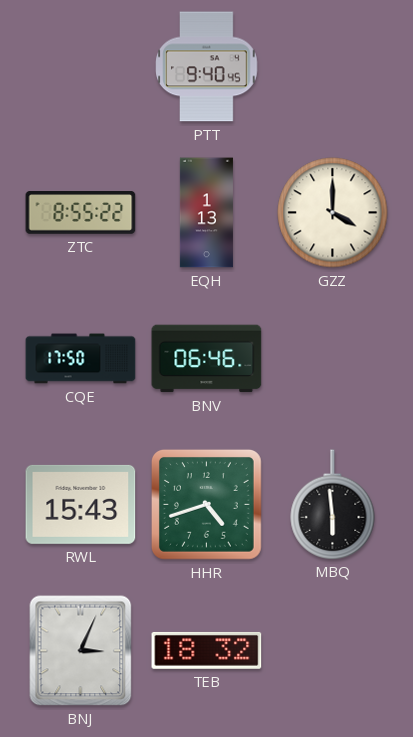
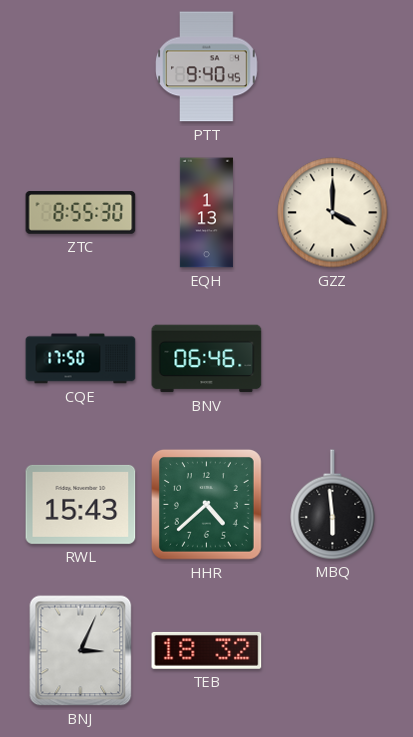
ZTC: 8:55:22 -> 8:55:30 (81, 213)
HHR: 4:42 -> 4:38 (207, 505)
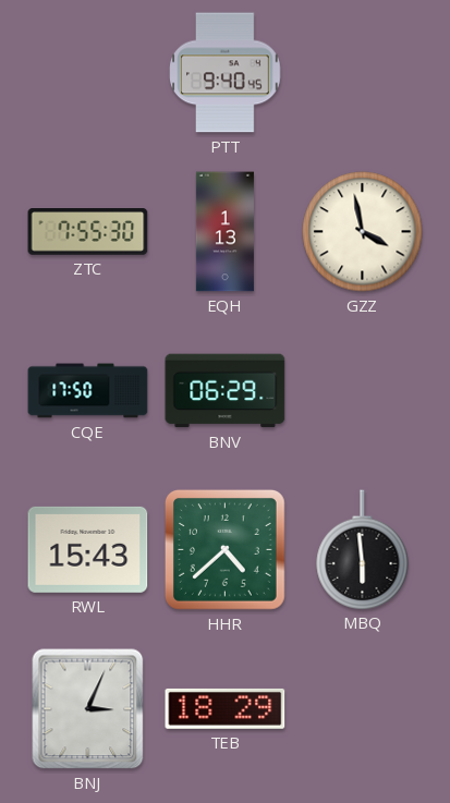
ZTC: 8:55 -> 7:55 (88, 232)
GZZ: 4:00 -> 3:58 (363, 232)
BNV: 06:46 -> 06:29 (226, 391)
TEB: 18:32 -> 18:29 (226, 708)
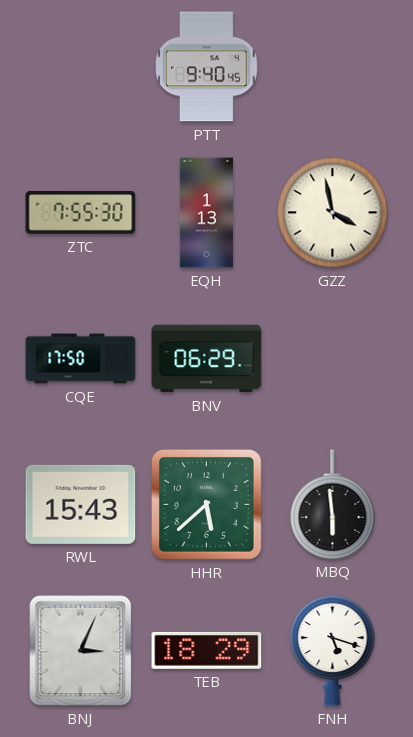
HHR: 4:38 -> 5:38 (207, 505)
FNH: none -> 5:18 (333, 650)
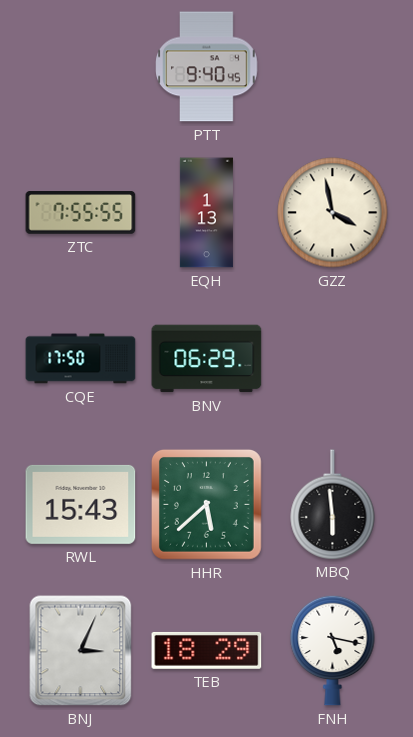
ZTC: 7:55:30 -> 7:55:55 (81, 213)
FNH: 5:18 -> 5:17 (333, 650)
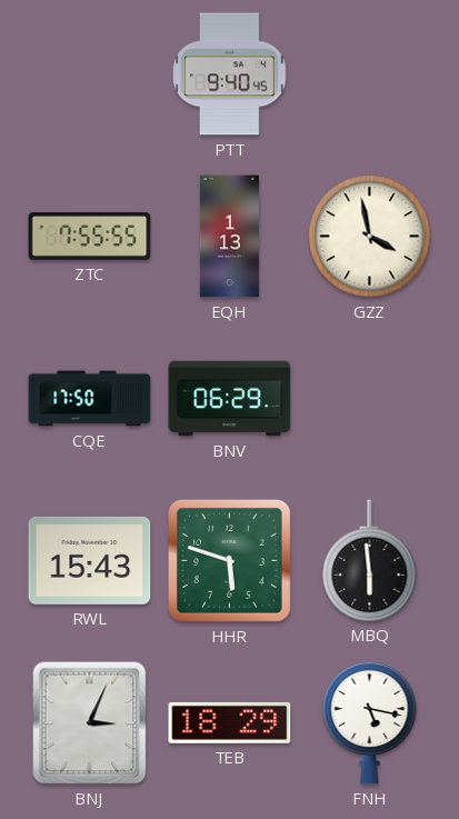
HHR: 5:38 -> 5:48 (230, 561)
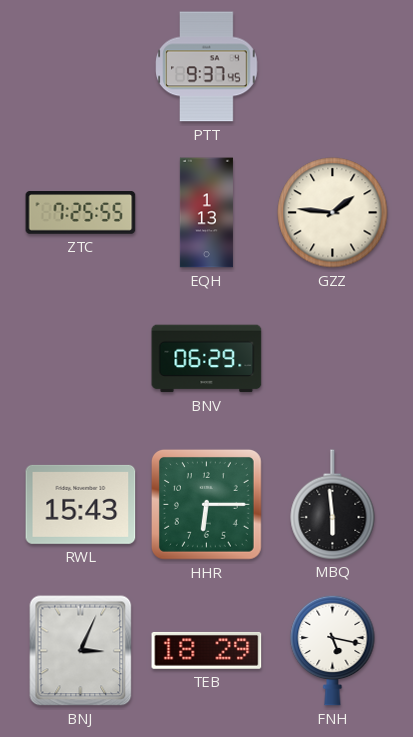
PTT: 9:40 -> 9:37 (207, 67)
ZTC: 7:55 -> 7:25 (81, 213)
GZZ: 3:58 -> 1:46 (333, 213)
CQE: 17:50 -> none (90, 399)
HHR: 5:48 -> 6:15 (207, 505)
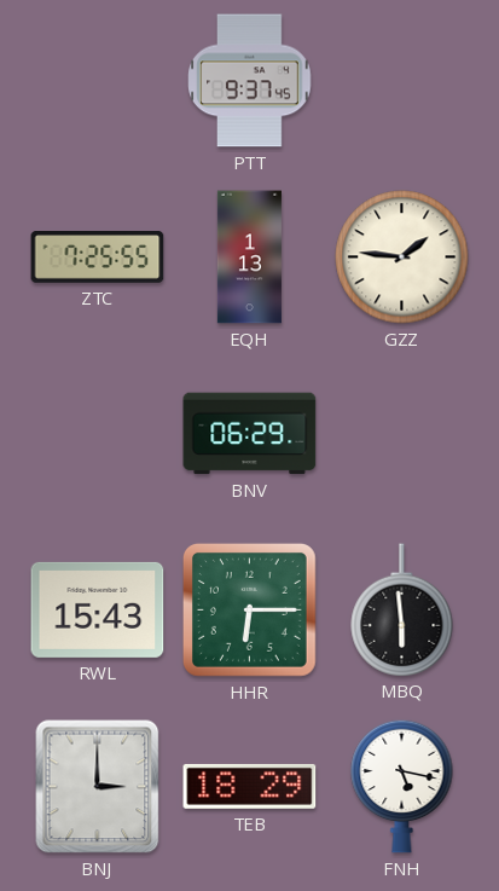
BNJ: 3:04 -> 3:00 (98, 787)
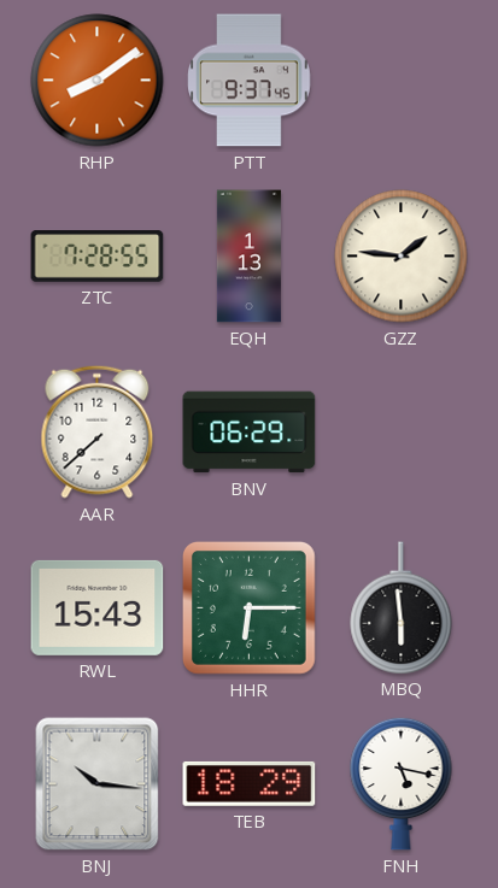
RHP: none -> 8:09 (98, 81)
ZTC: 7:25 -> 7:28 (98, 257)
AAR: none -> 7:38 (98, 431)
BNJ: 3:00 -> 10:16 (98, 784)
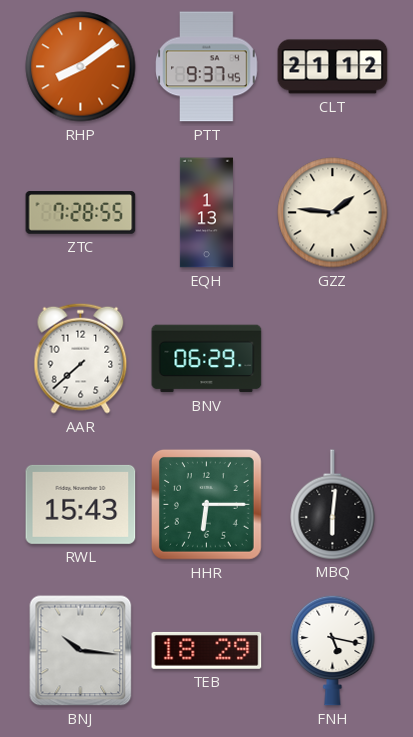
CLT: none -> 21:12 (333, 67)
MBQ: 5:59 -> 6:01 (333, 504)
